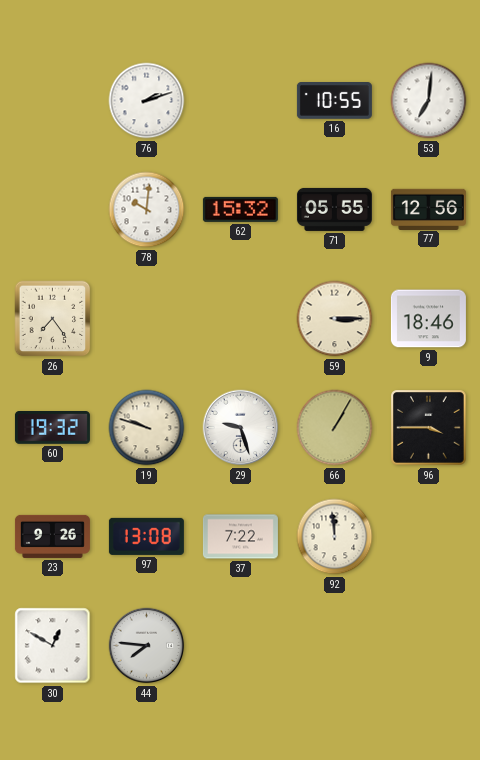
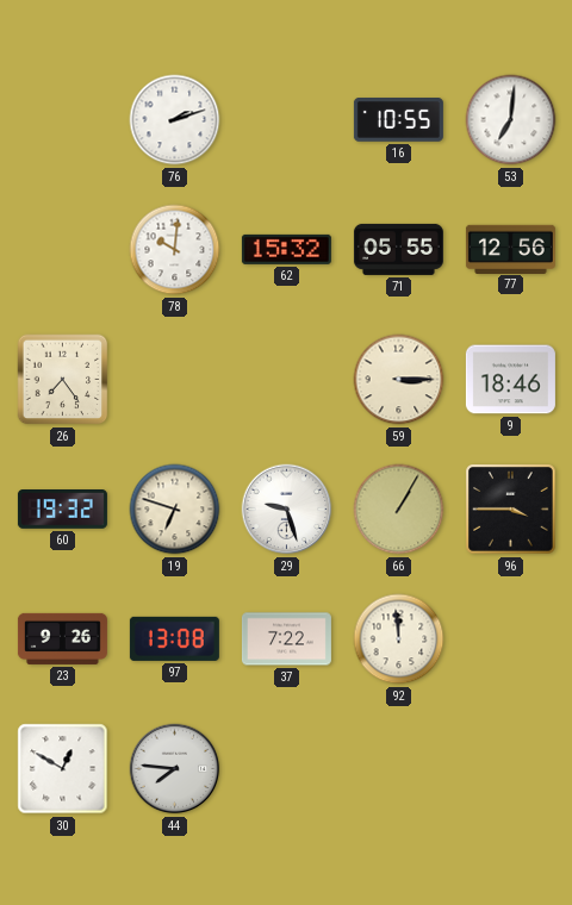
19: 9:48 -> 6:48 (175, 510)
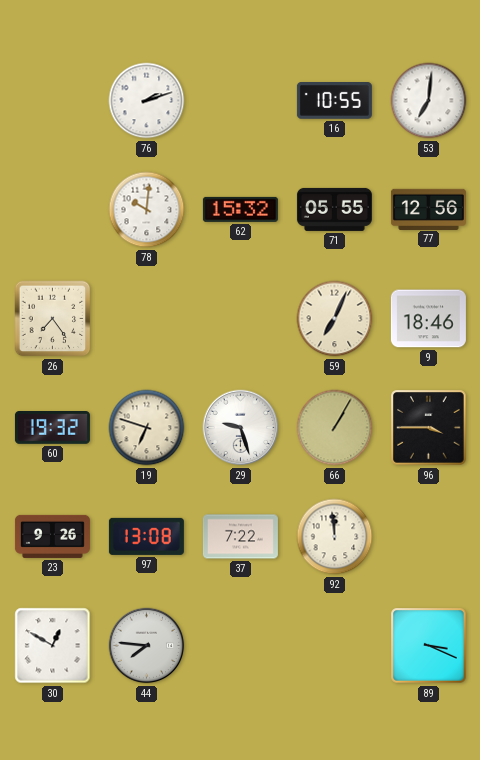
59: 3:15 -> 7:04 (335, 319)
89: none -> 3:19 (429, 646)
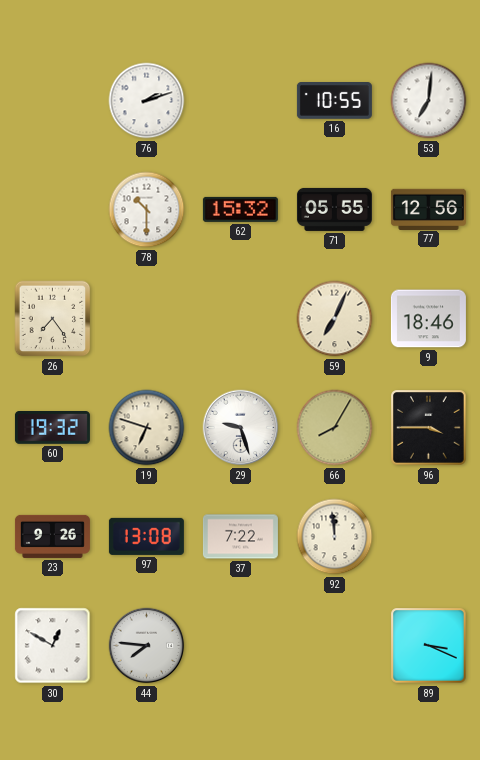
78: 10:01 -> 10:30 (147, 210)
66: 1:05 -> 8:05 (335, 428)
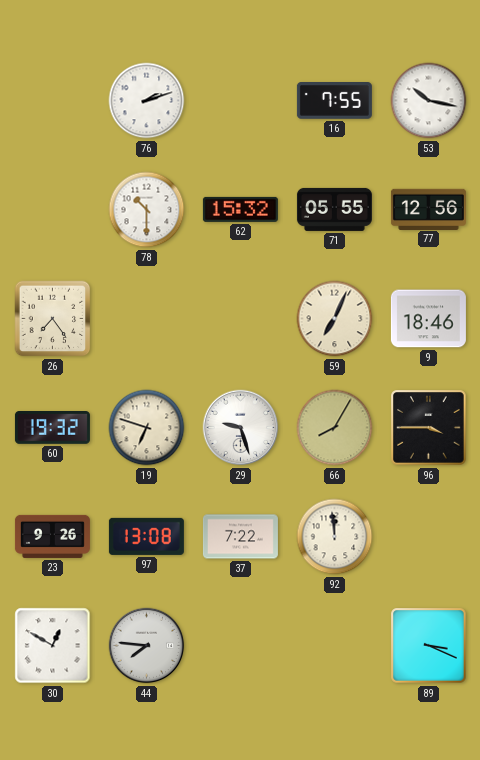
16: 10:55 -> 7:55 (334, 101)
53: 7:01 -> 10:17 (429, 101)
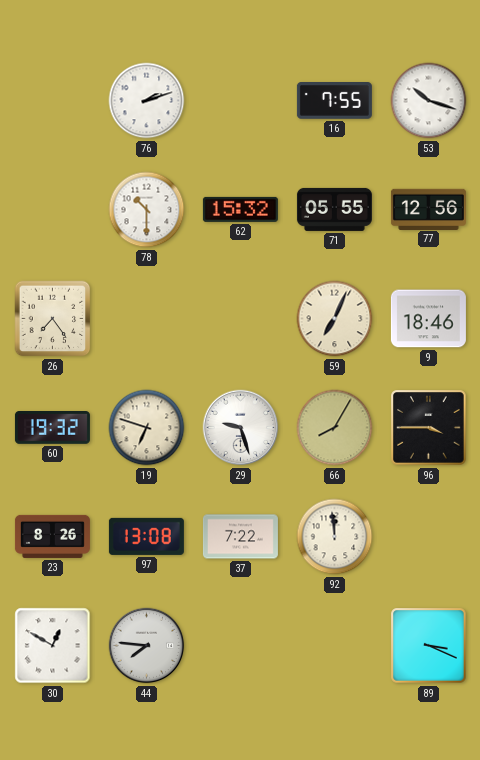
53: 10:17 -> 10:18 (429, 101)
23: 9:26 -> 8:26 (52, 536)
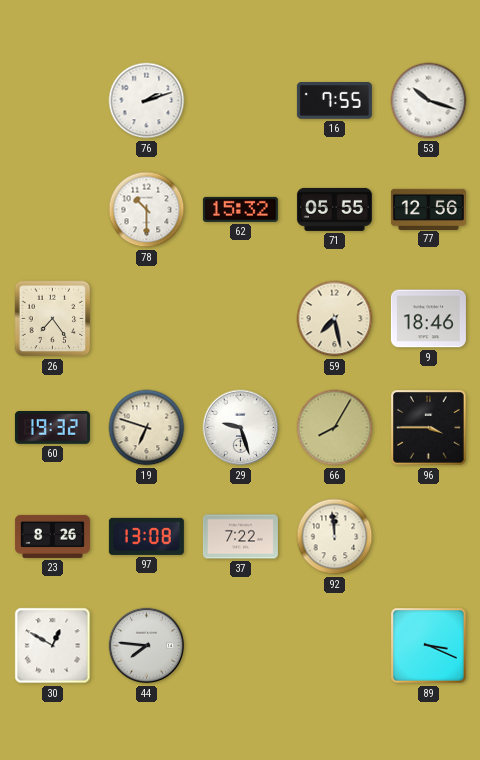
59: 7:04 -> 7:28 (335, 319)
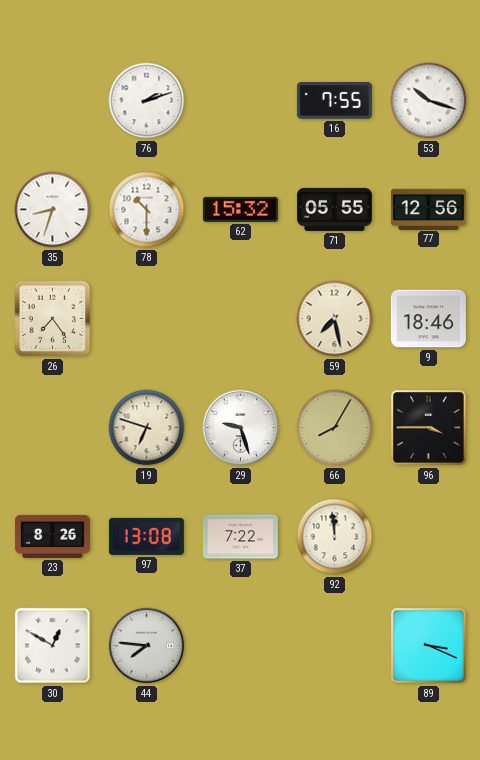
35: none -> 8:33 (53, 210)
60: 19:32 -> none (52, 428)
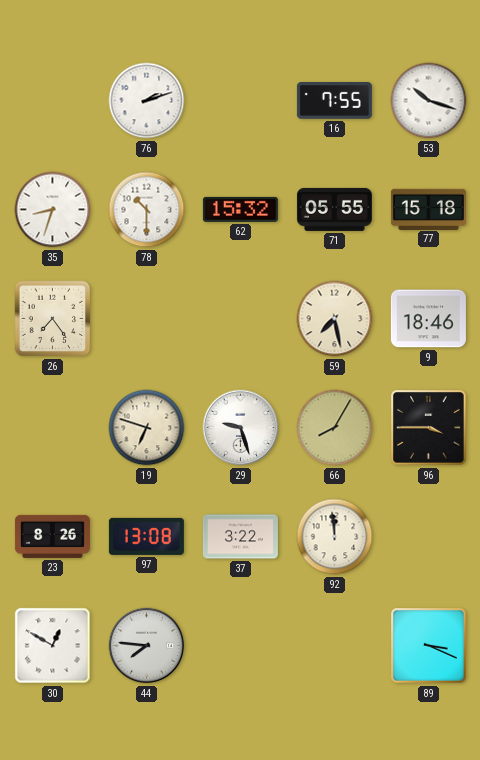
77: 12:56 -> 15:18 (428, 209)
37: 7:22 -> 3:22 (240, 537)
